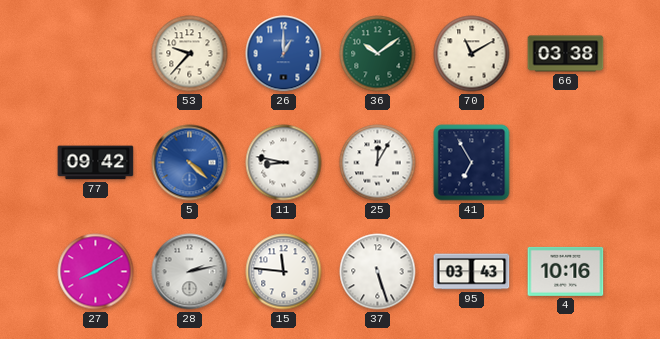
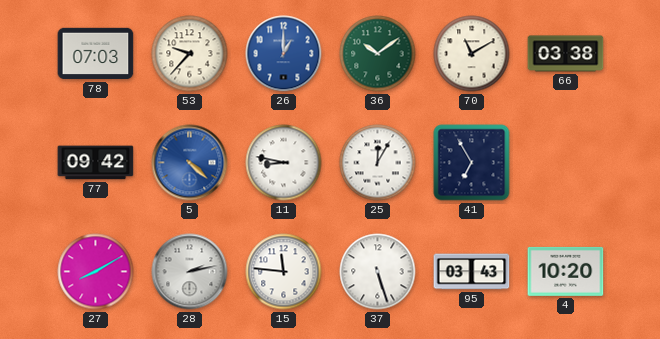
78: none -> 07:03 (96, 54)
4: 10:16 -> 10:20 (566, 271)
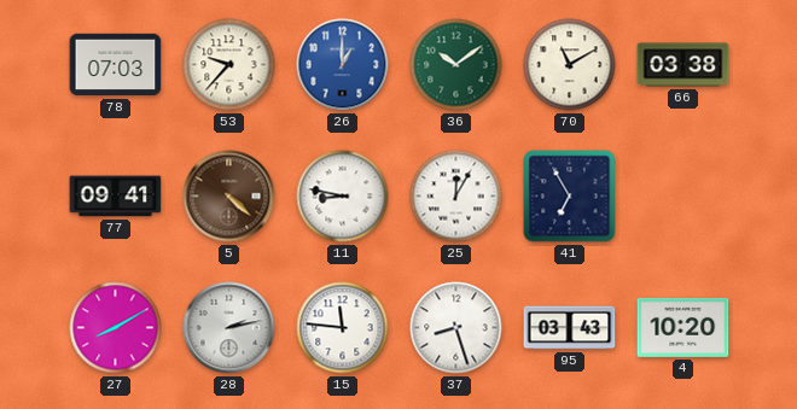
77: 09:42 -> 09:41 (116, 197)
5 dial: blue -> brown (229, 197)
37: 5:27 -> 8:27 (456, 328)
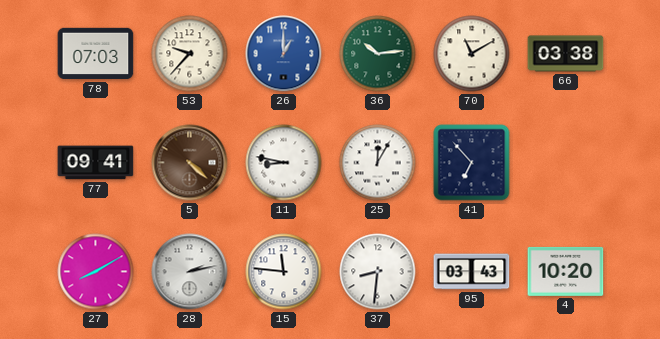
36: 10:09 -> 10:14 (378, 54)
41: 6:55 -> 6:53 (472, 163)
37: 8:27 -> 8:31 (378, 272)
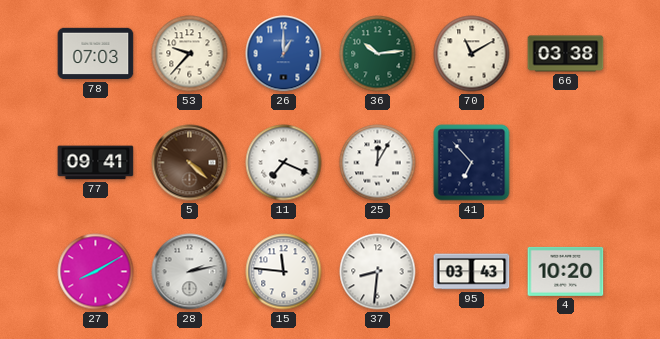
11: 8:47 -> 7:19 (284, 163)
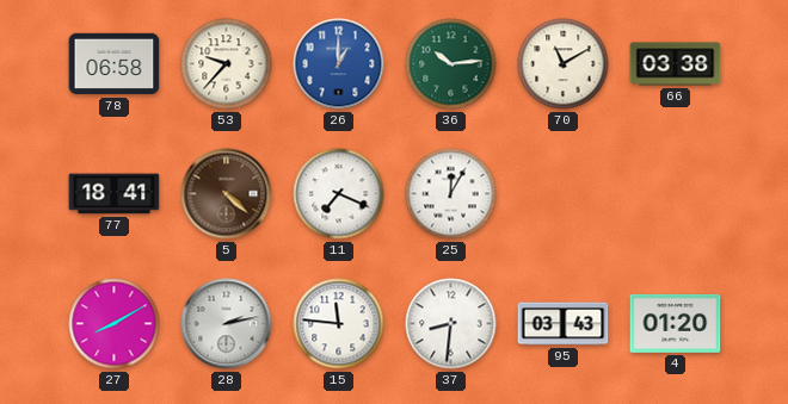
78: 07:03 -> 06:58 (115, 64)
77: 09:41 -> 18:41 (115, 194)
41: 6:53 -> none (472, 163)
4: 10:20 -> 01:20 (676, 323)
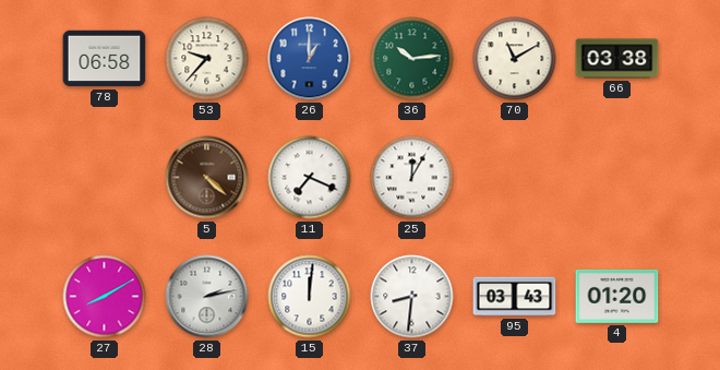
77: 18:41 -> none (115, 194)
15: 11:46 -> 12:01 (310, 297)
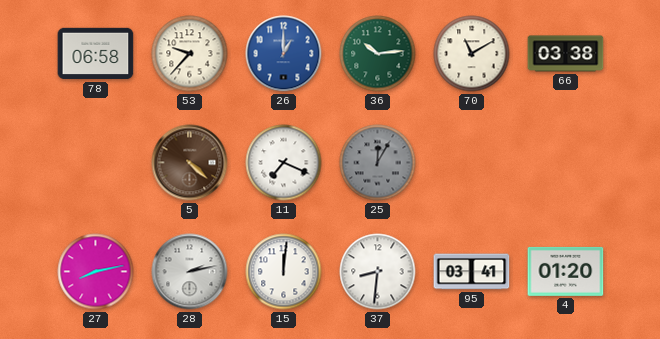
25 dial: white -> grey (378, 163)
27: 8:10 -> 8:13 (96, 272)
95: 03:43 -> 03:41 (472, 272)
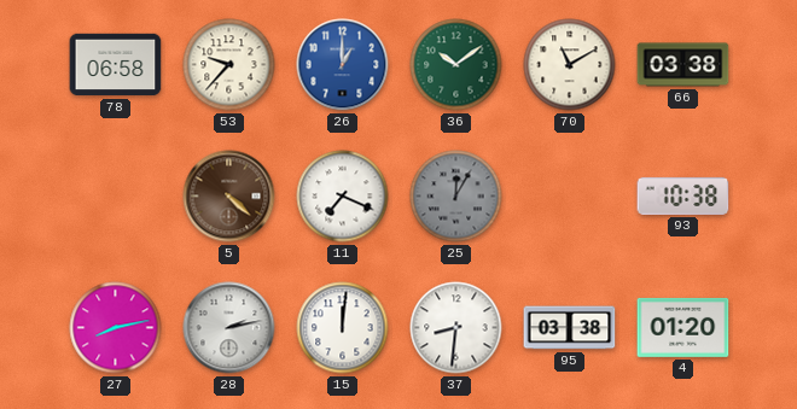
36: 10:14 -> 10:09 (456, 65)
93: none -> 10:38 (683, 195)
95: 03:41 -> 03:38 (570, 328)
